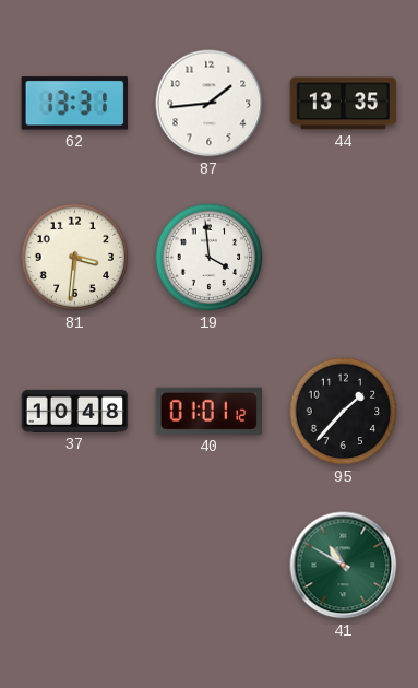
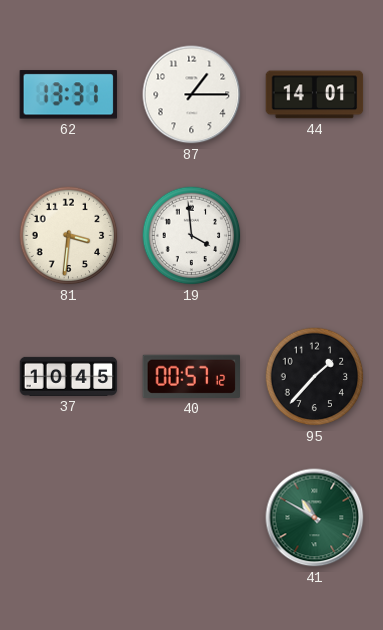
87: 1:44 -> 1:15 (192, 95)
44: 13:35 -> 14:01 (315, 95)
37: 10:48 -> 10:45 (69, 376)
40: 01:01 -> 00:57 (192, 376)
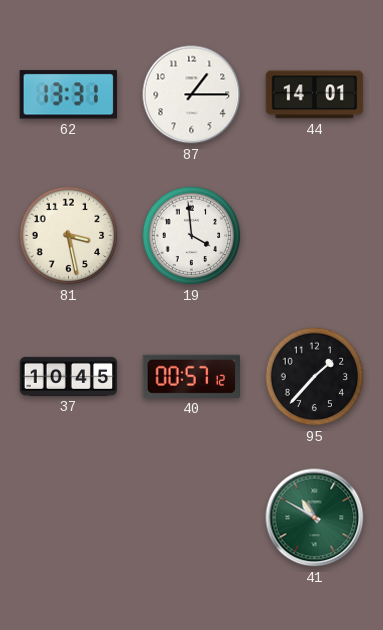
81: 3:31 -> 3:28 (69, 236)
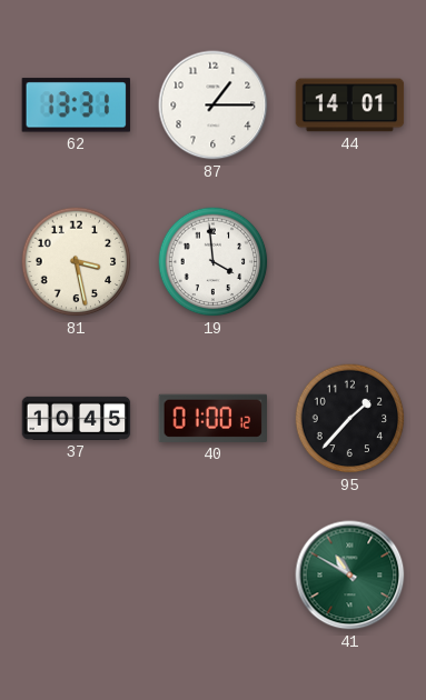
40: 00:57 -> 01:00 (214, 418)
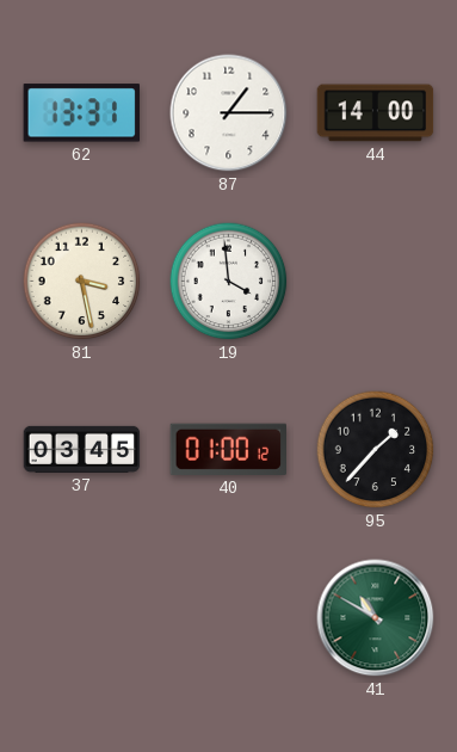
44: 14:01 -> 14:00 (376, 113)
37: 10:45 -> 03:45 (82, 449)
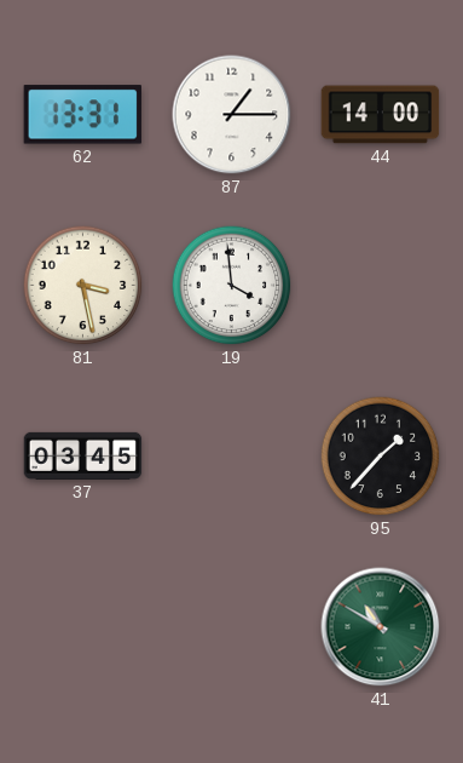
40: 01:00 -> none (229, 449)
